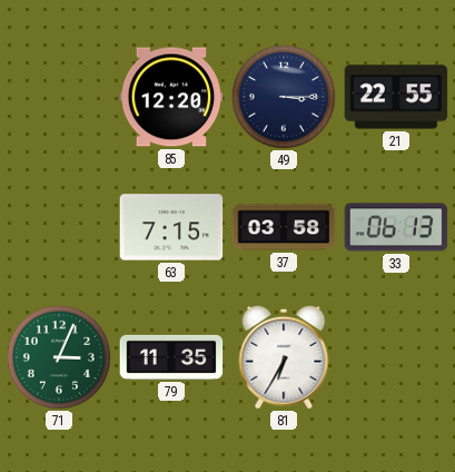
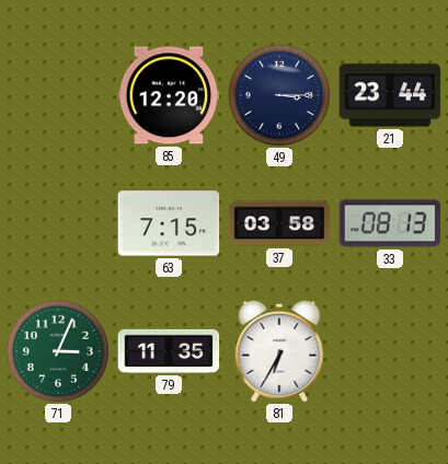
21: 22:55 -> 23:44 (390, 95)
33: 06:13 -> 08:13 (390, 223)
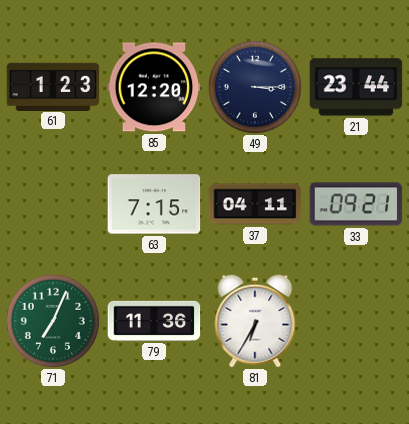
61: none -> 1:23 (53, 86)
37: 03:58 -> 04:11 (255, 204)
33: 08:13 -> 09:21 (356, 204)
71: 3:04 -> 7:04 (53, 321)
79: 11:35 -> 11:36 (154, 321)
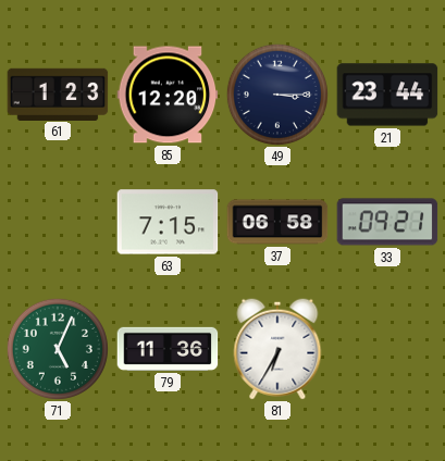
37: 04:11 -> 06:58 (277, 222)
71: 7:04 -> 5:04 (58, 349)
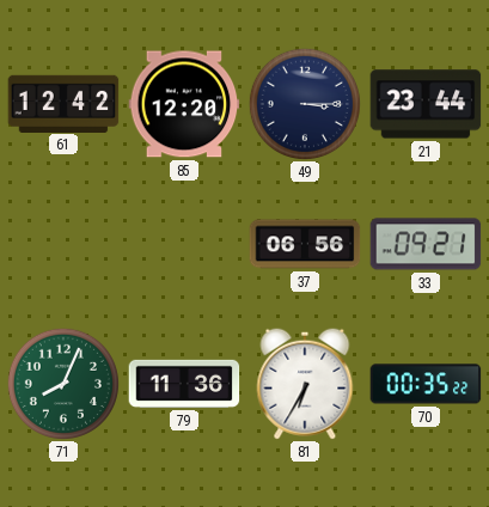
61: 1:23 -> 12:42 (63, 103)
63: 7:15 -> none (168, 222)
37: 06:58 -> 06:56 (305, 244)
71: 5:04 -> 8:04 (63, 384)
70: none -> 00:35 (426, 384)
